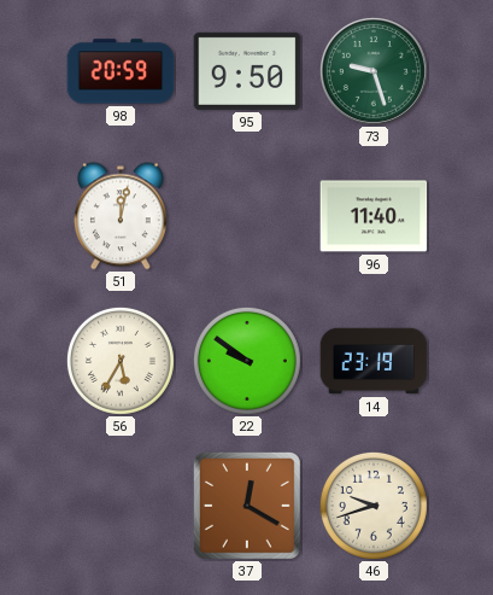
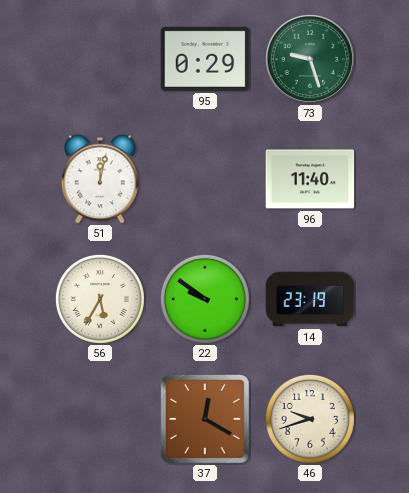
98: 20:59 -> none (121, 71)
95: 9:50 -> 0:29 (205, 59)
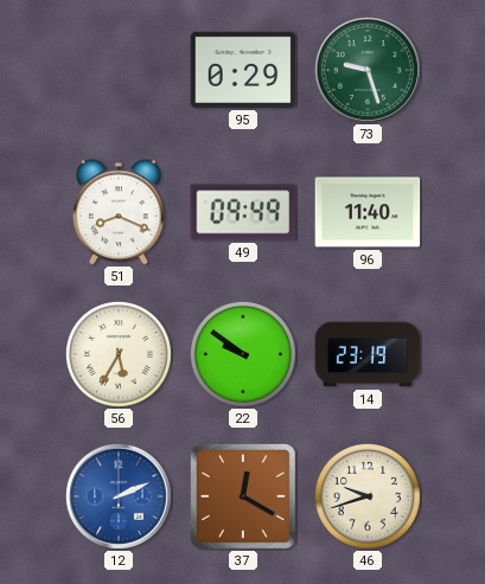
51: 12:02 -> 8:19 (119, 212)
49: none -> 09:49 (243, 212)
12: none -> 2:11 (119, 496)
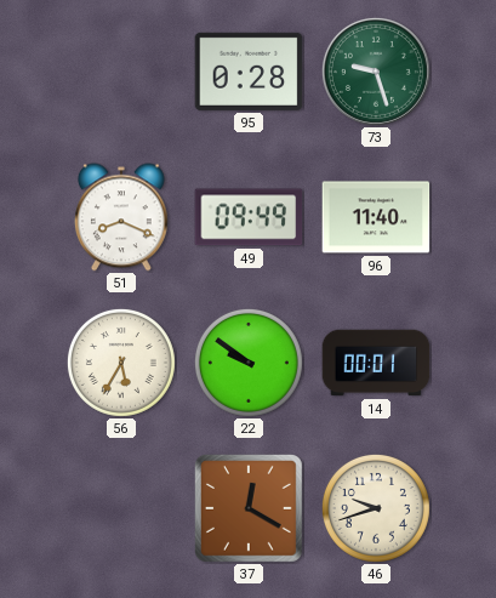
95: 0:29 -> 0:28 (249, 72)
14: 23:19 -> 00:01 (376, 363)
12: 2:11 -> none (119, 496)
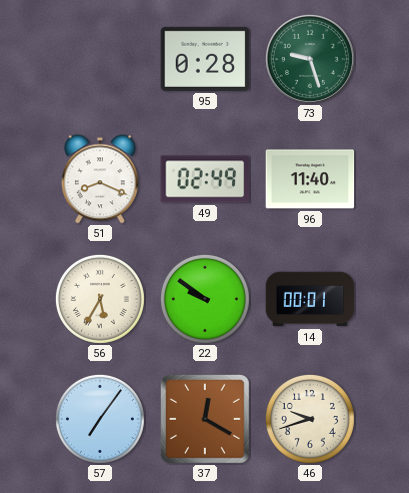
49: 09:49 -> 02:49 (205, 179)
57: none -> 7:06 (100, 419)
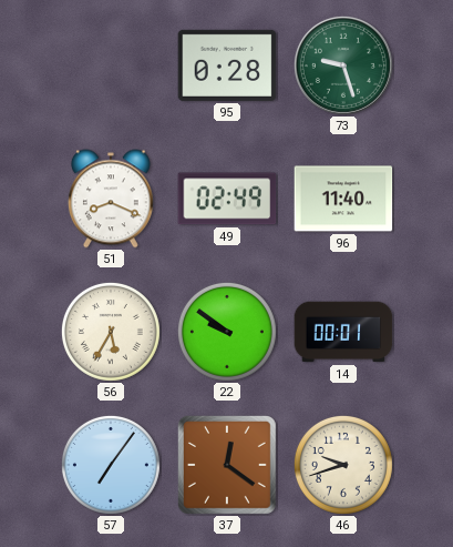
37: 12:20 -> 12:21 (227, 465)
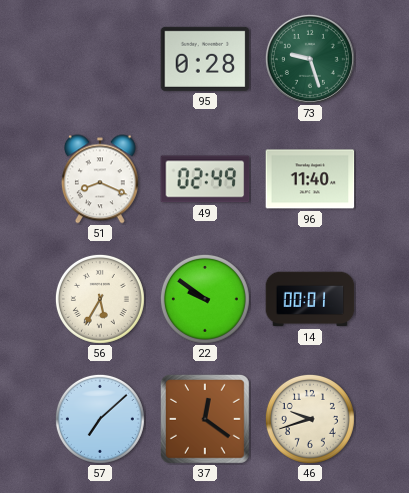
57: 7:06 -> 7:08 (100, 419)
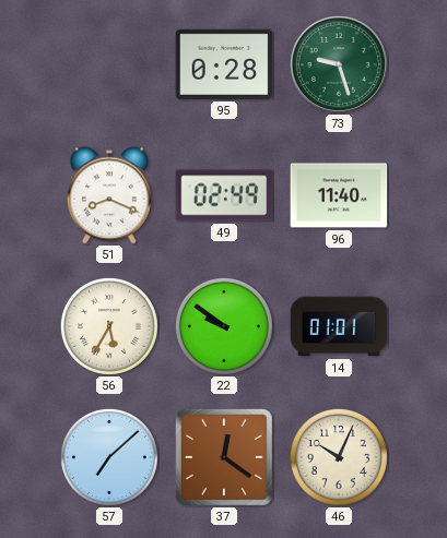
14: 00:01 -> 01:01 (339, 326)
46: 9:42 -> 10:04 (339, 457)
